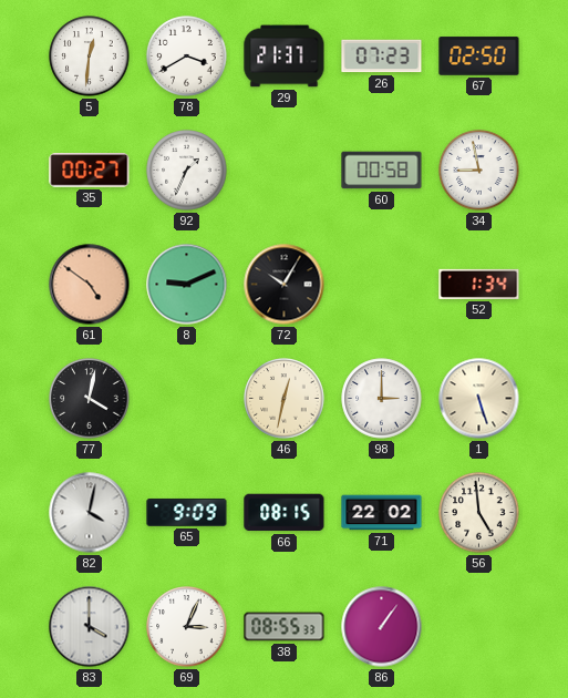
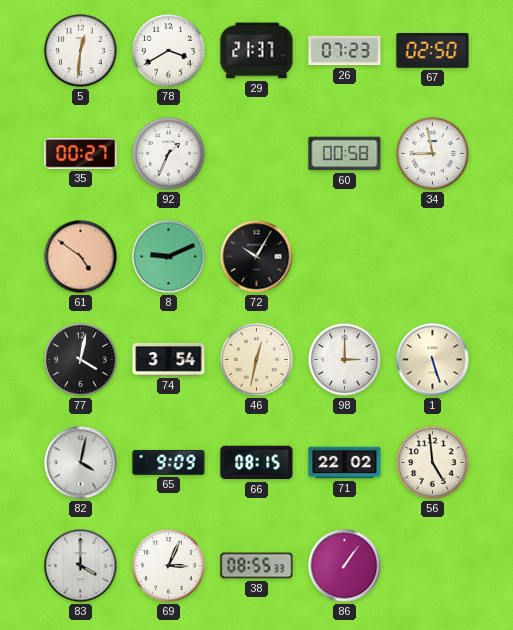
52: 1:34 -> none (479, 284)
74: none -> 3:54 (169, 359)
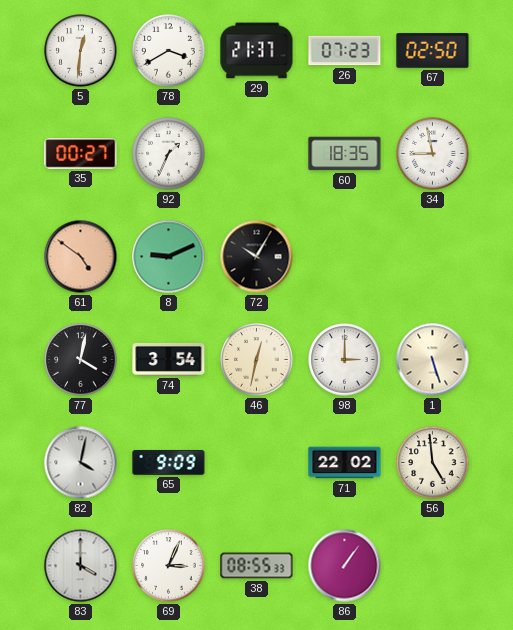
60: 00:58 -> 18:35 (345, 154)
66: 08:15 -> none (257, 463)
